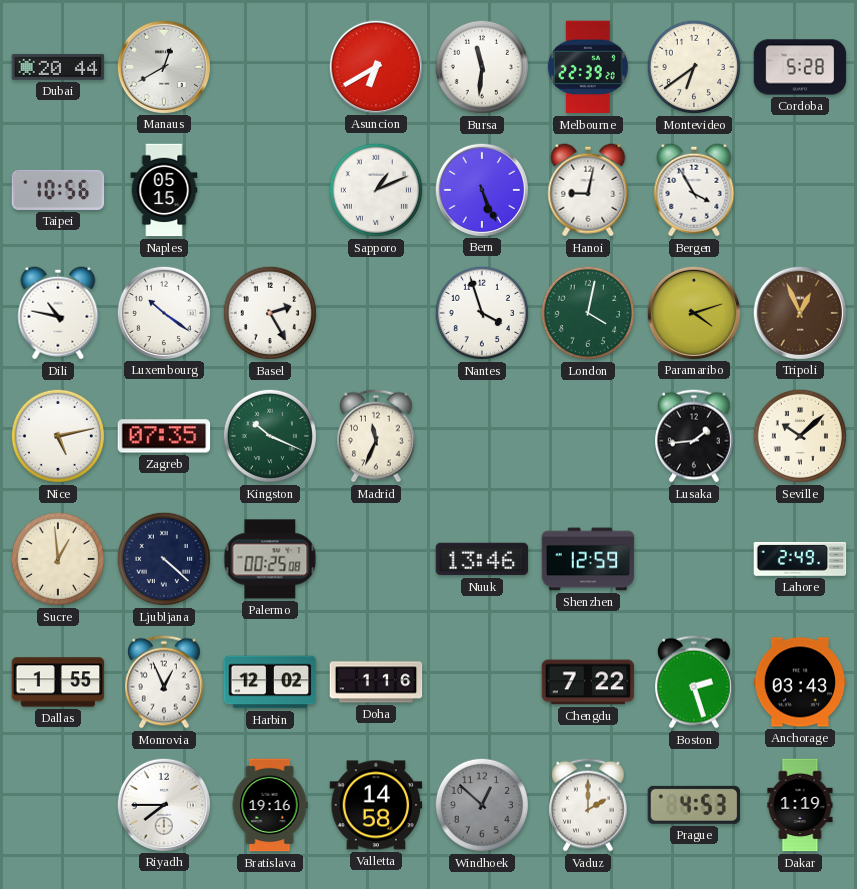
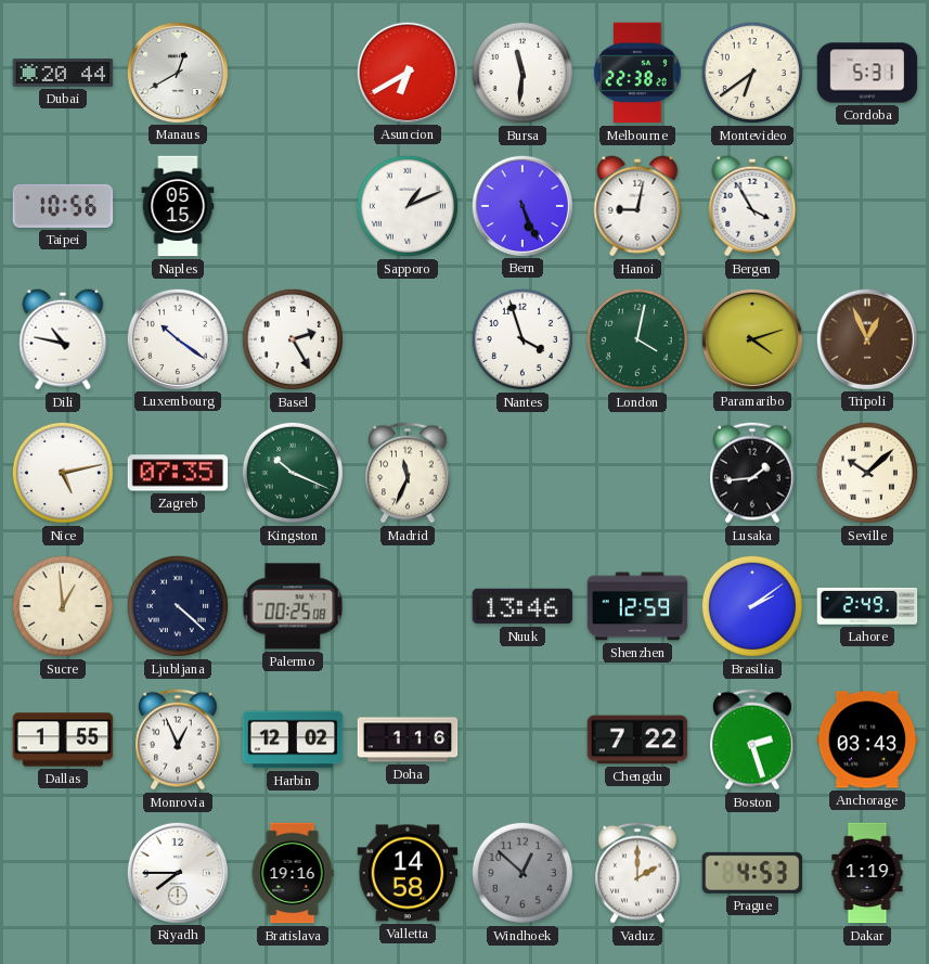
Melbourne: 22:39 -> 22:38 (637, 73)
Cordoba: 5:28 -> 5:31 (867, 73)
Brasilia: none -> 2:09 (752, 606)
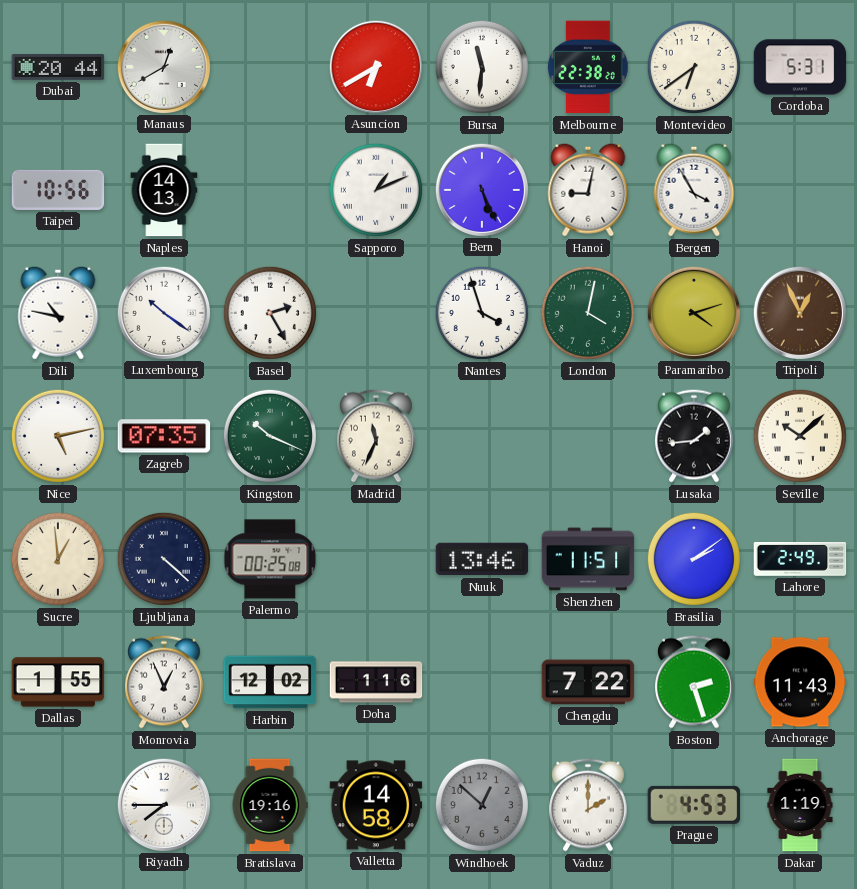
Naples: 05:15 -> 14:13 (164, 190)
Shenzhen: 12:59 -> 11:51 (588, 559)
Anchorage: 03:43 -> 11:43 (800, 682)
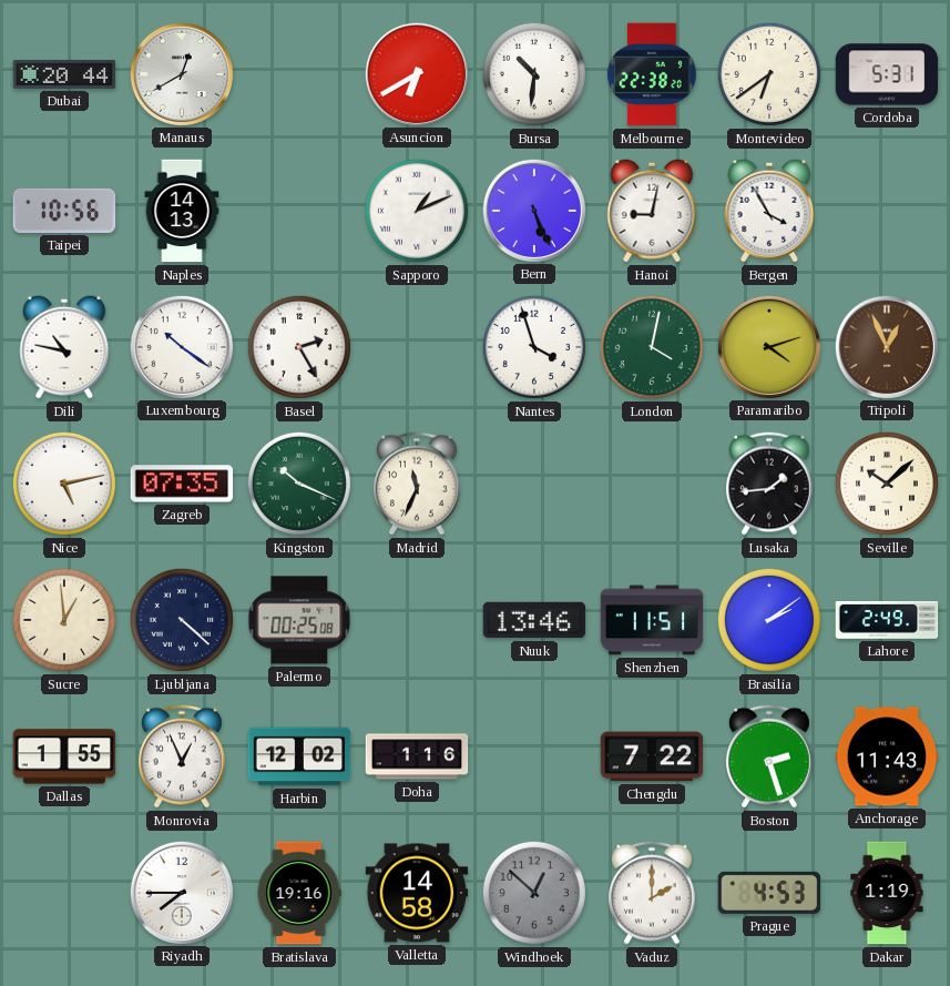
Bursa: 11:31 -> 10:31 (534, 74)
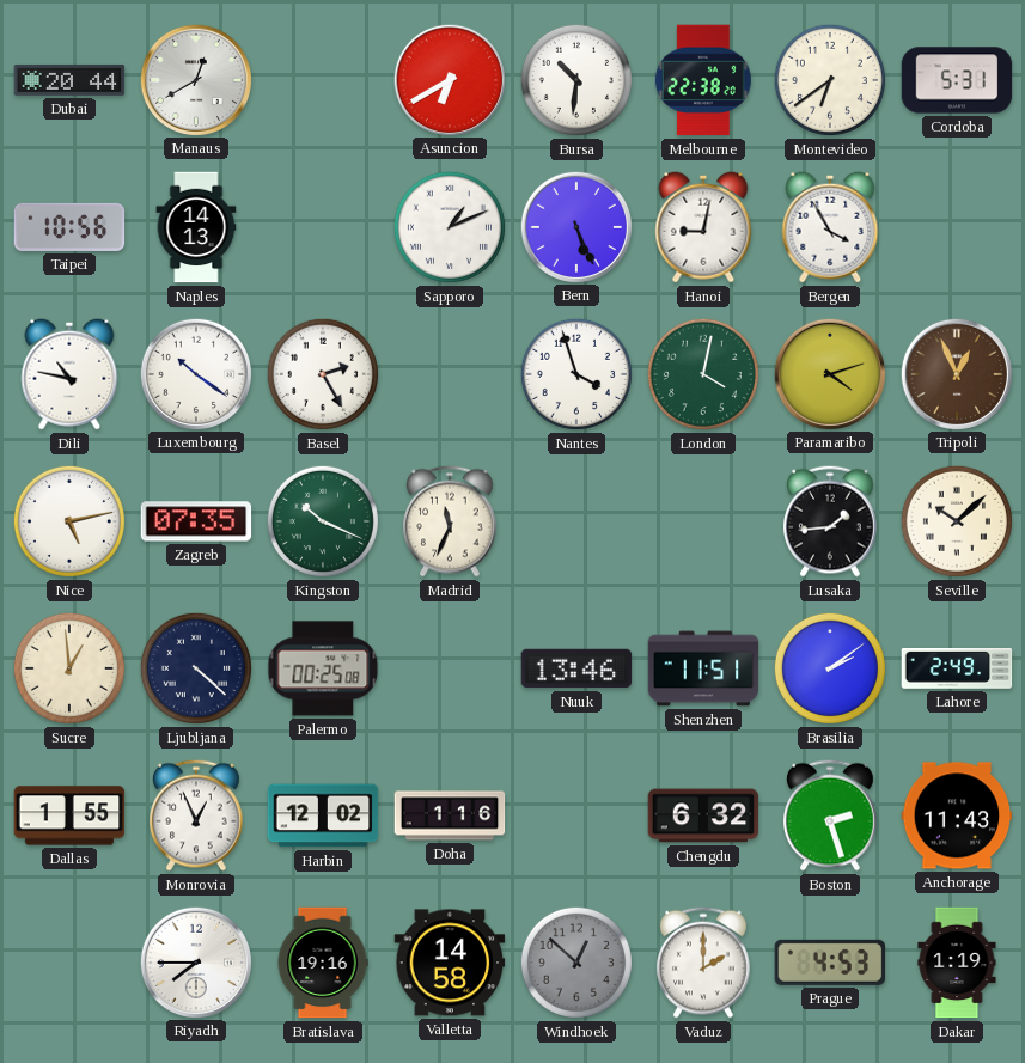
Chengdu: 7:22 -> 6:32 (703, 815)
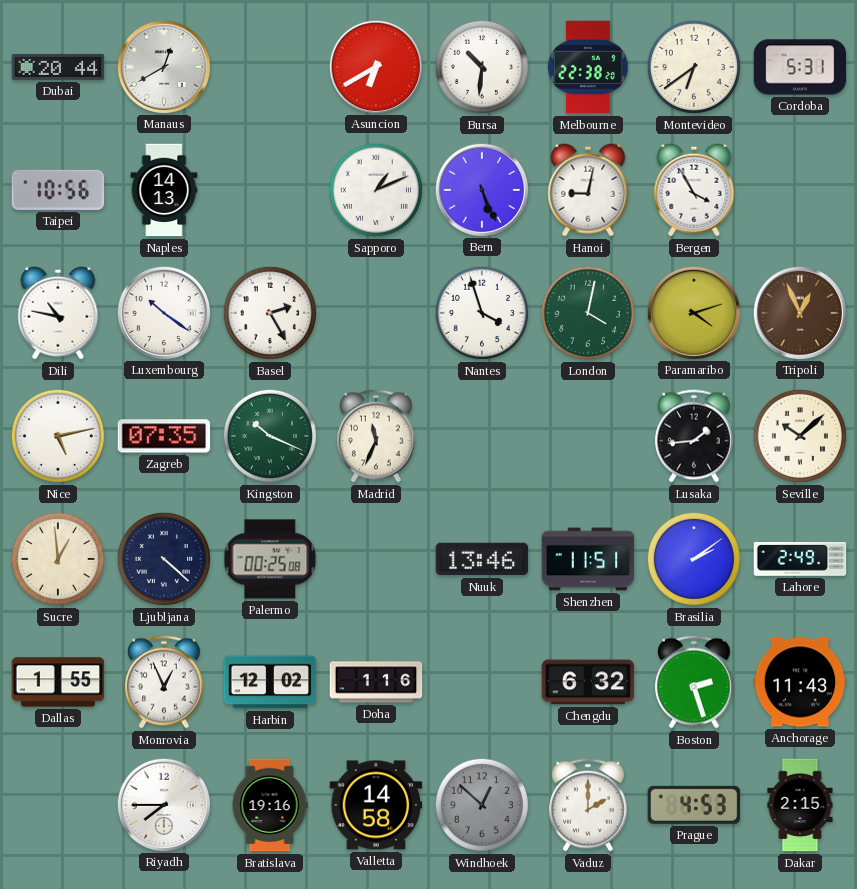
Dakar: 1:19 -> 2:15 (800, 805)
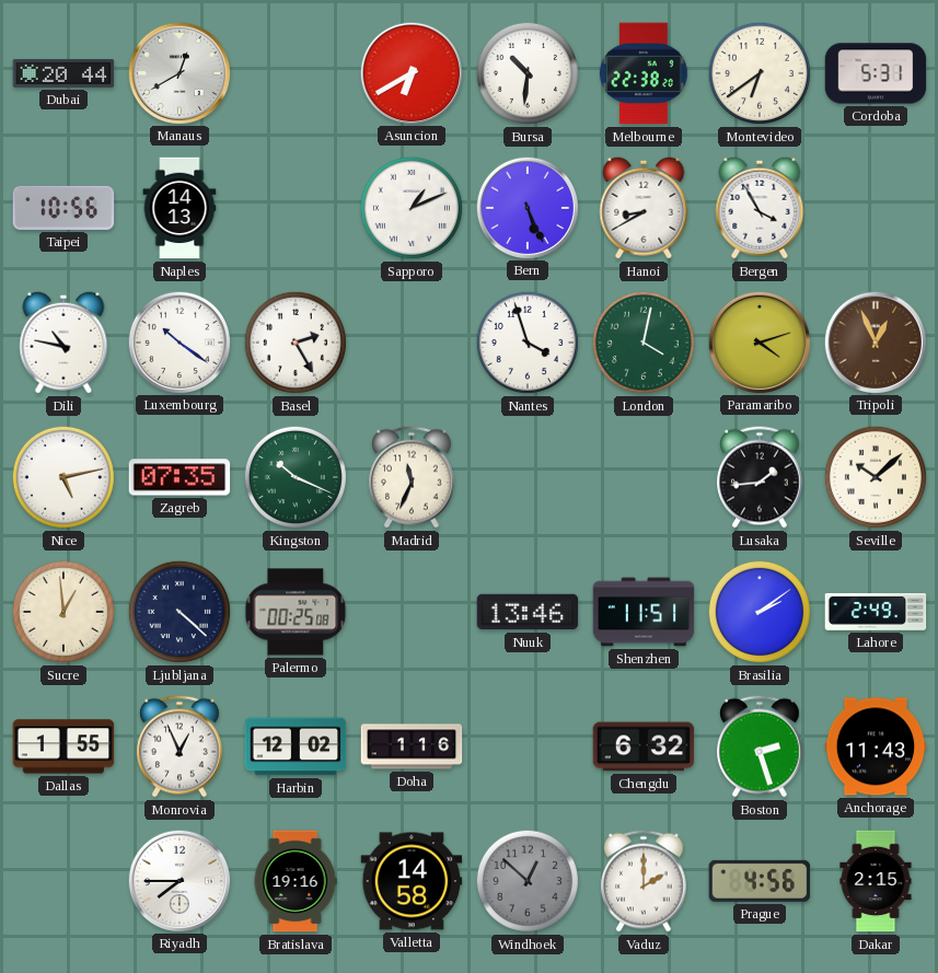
Hanoi: 9:02 -> 8:40 (644, 208)
Prague: 4:53 -> 4:56 (760, 881)
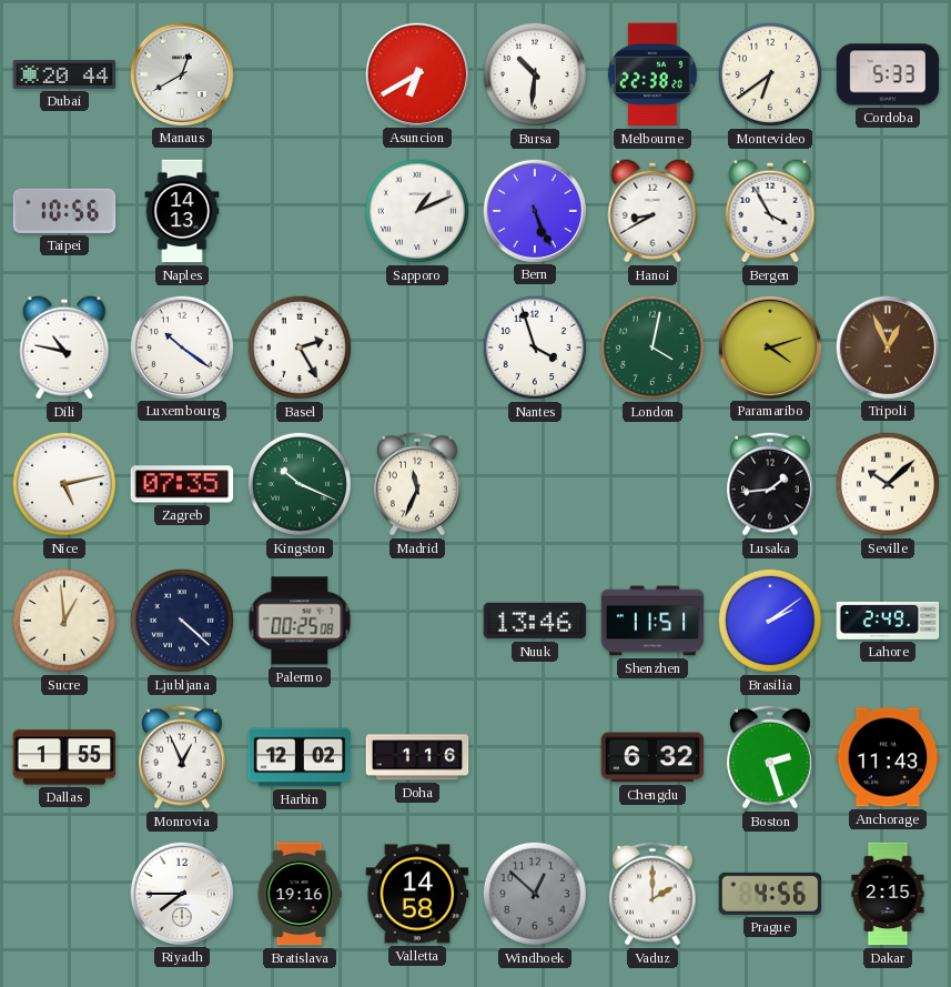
Cordoba: 5:31 -> 5:33 (888, 74)
